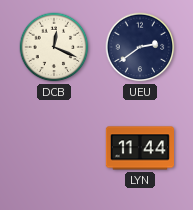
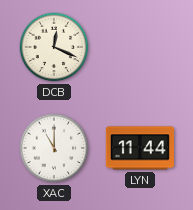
UEU: 2:39 -> none (140, 47)
XAC: none -> 11:00 (54, 148)
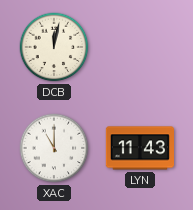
DCB: 12:19 -> 12:02 (54, 47)
LYN: 11:44 -> 11:43 (139, 148)
